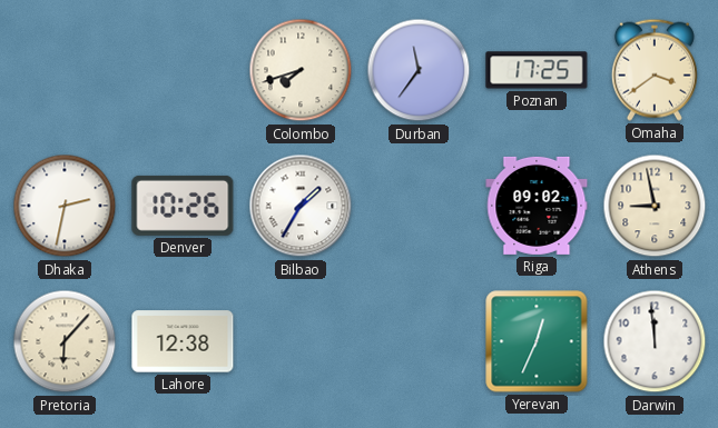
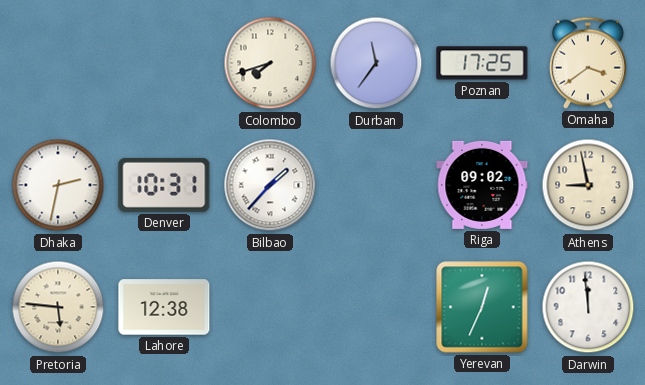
Denver: 10:26 -> 10:31 (164, 185)
Bilbao: 1:35 -> 1:37 (270, 185)
Pretoria: 6:07 -> 5:46 (58, 307)
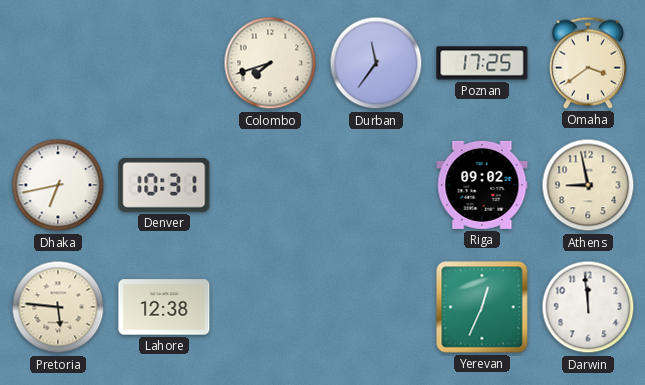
Dhaka: 2:32 -> 6:43 (58, 185)
Bilbao: 1:37 -> none (270, 185)
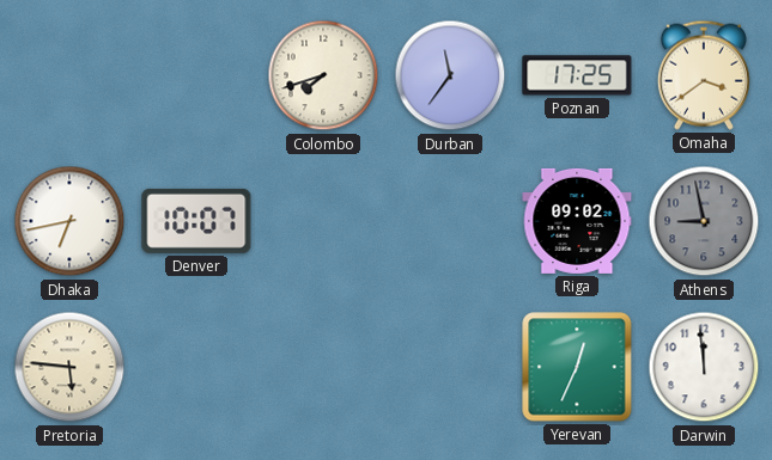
Denver: 10:31 -> 10:07 (196, 221)
Athens dial: cream -> grey (704, 221)
Lahore: 12:38 -> none (164, 307)
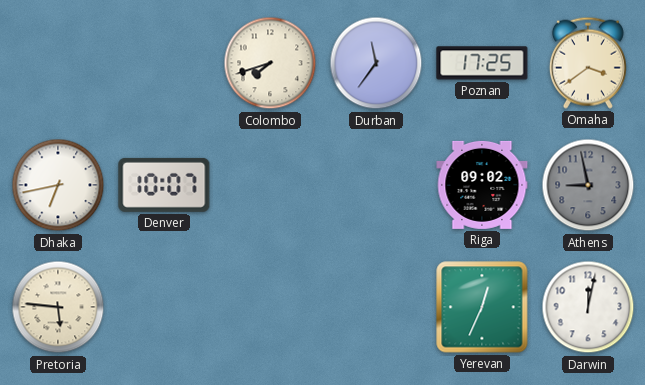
Darwin: 11:59 -> 12:02 (588, 307)
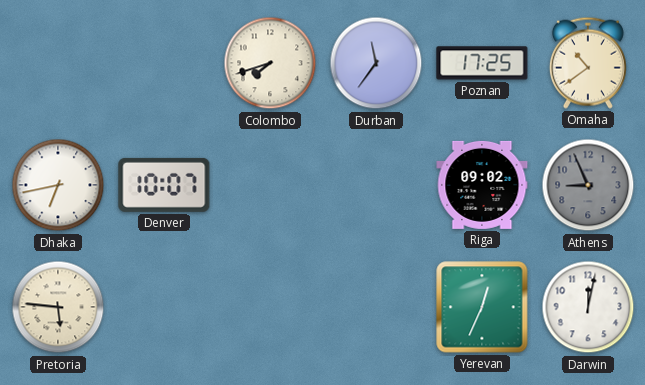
Omaha: 3:39 -> 10:39 (588, 63)
Athens: 8:58 -> 8:56 (588, 185)
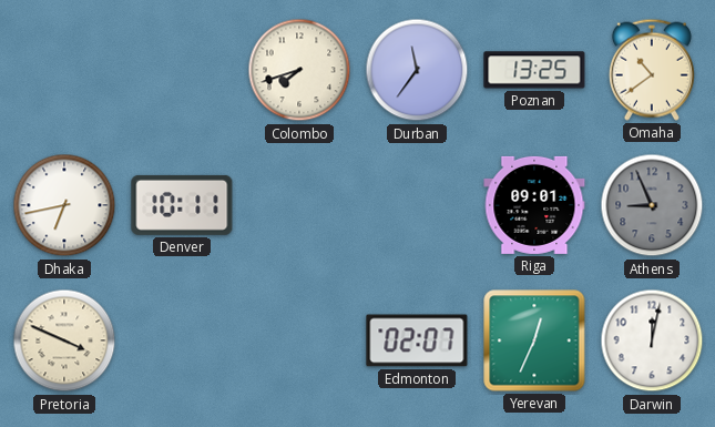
Poznan: 17:25 -> 13:25 (534, 70)
Denver: 10:07 -> 10:11 (182, 205)
Riga: 09:02 -> 09:01 (534, 205)
Pretoria: 5:46 -> 3:49 (64, 340)
Edmonton: none -> 02:07 (417, 340)
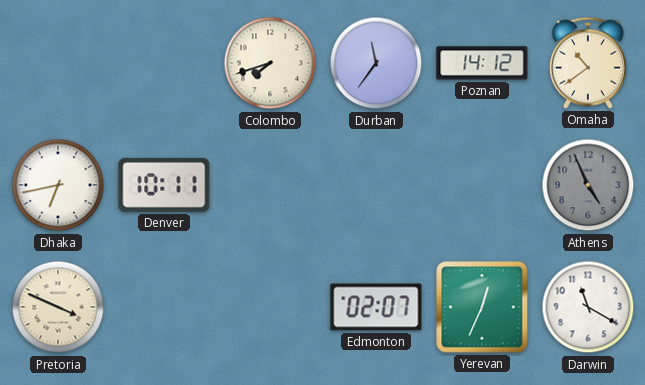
Poznan: 13:25 -> 14:12 (482, 63)
Riga: 09:01 -> none (534, 205)
Athens: 8:56 -> 4:56 (588, 185)
Darwin: 12:02 -> 11:20 (588, 307)
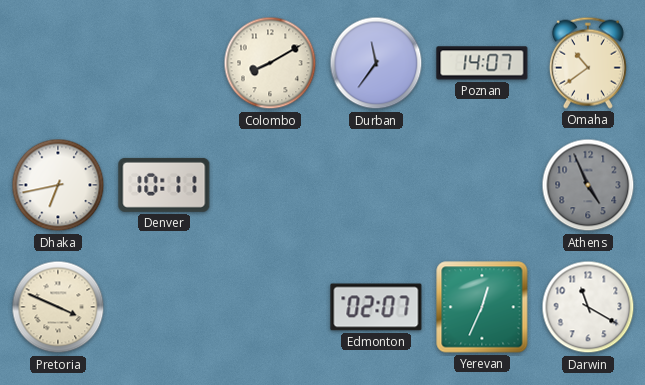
Colombo: 7:42 -> 8:10 (270, 63)
Poznan: 14:12 -> 14:07 (482, 63)
